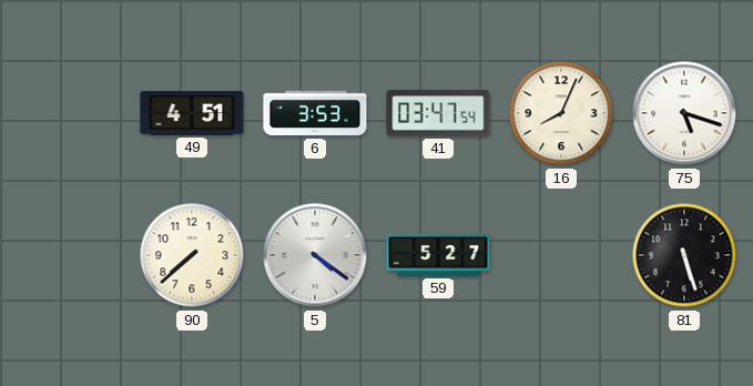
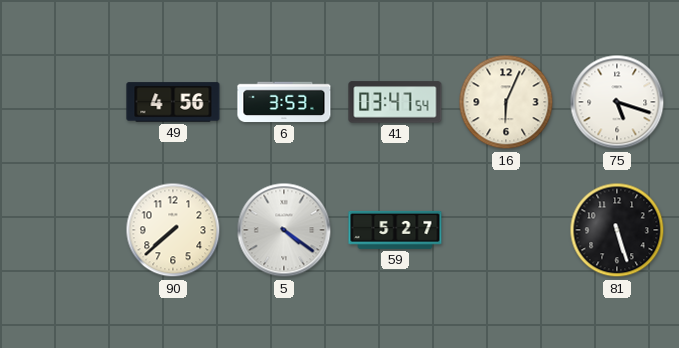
49: 4:51 -> 4:56 (173, 102)
16: 8:04 -> 6:04 (506, 102)
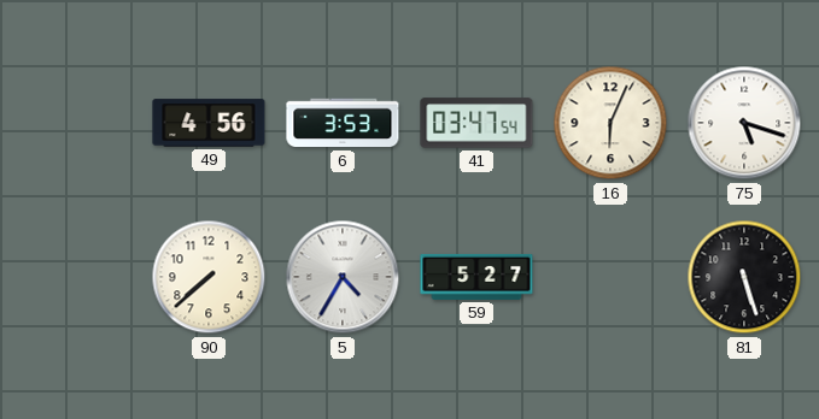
5: 4:21 -> 4:35 (343, 277)
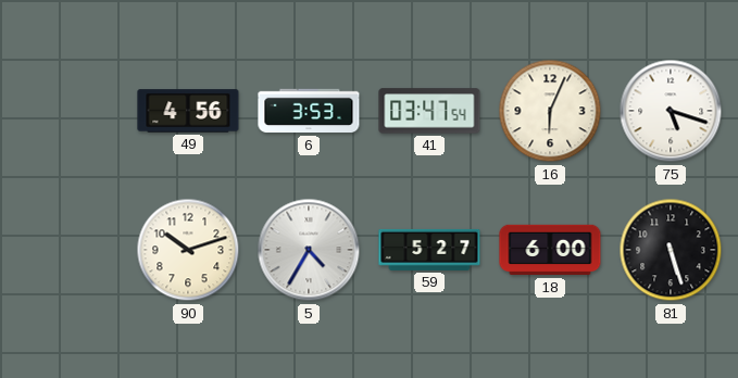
90: 7:38 -> 10:12 (188, 250)
18: none -> 6:00 (550, 250)
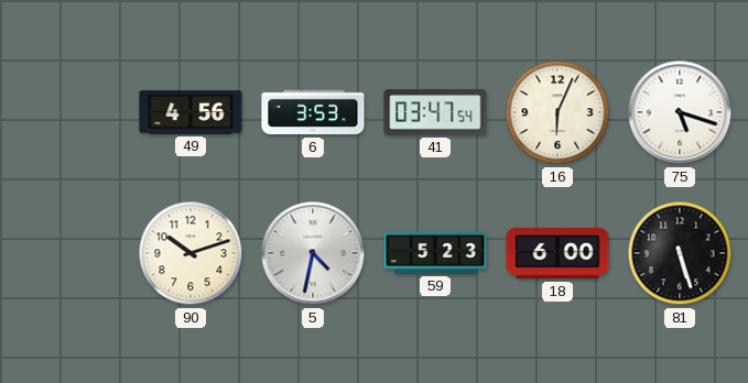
5: 4:35 -> 4:32 (313, 253)
59: 5:27 -> 5:23 (435, 253)
